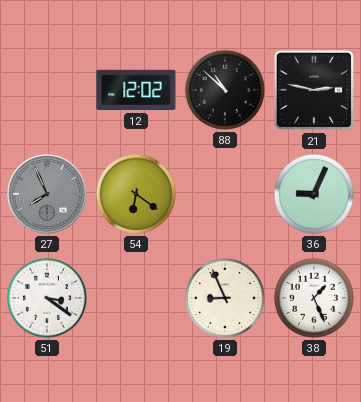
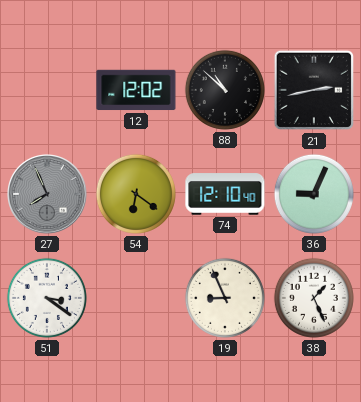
21: 2:47 -> 2:43 (314, 90)
74: none -> 12:10 (225, 194)
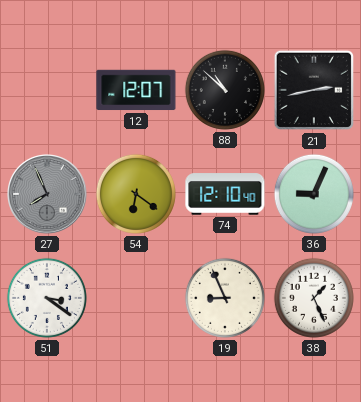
12: 12:02 -> 12:07 (136, 90)
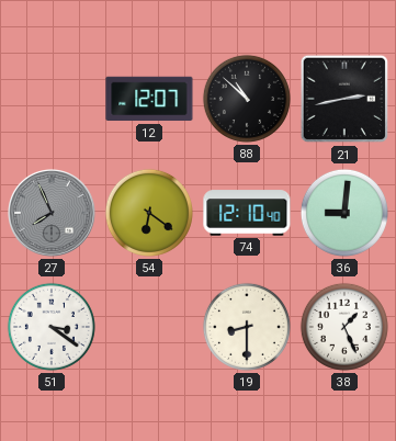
36: 9:04 -> 9:01 (344, 213)
19: 8:56 -> 8:30 (247, 327)
